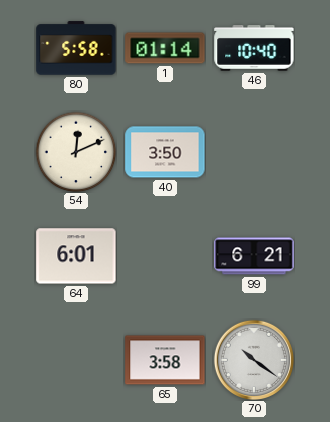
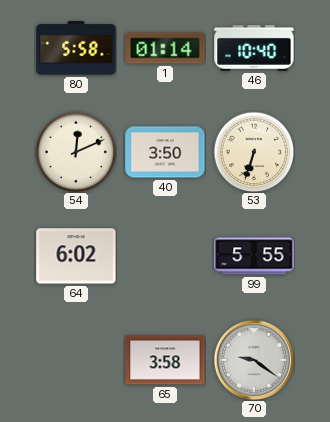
53: none -> 6:33 (254, 152)
64: 6:01 -> 6:02 (76, 256)
99: 6:21 -> 5:55 (254, 256)
70: 10:21 -> 9:21 (253, 359)
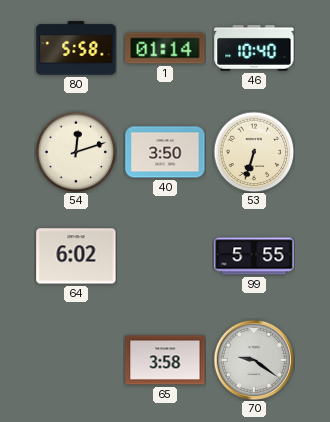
54: 12:11 -> 12:12 (76, 152)
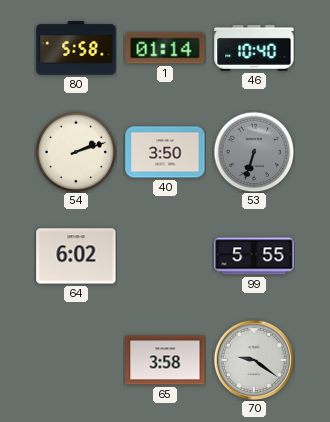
54: 12:12 -> 2:12 (76, 152)
53 dial: cream -> grey (254, 152)
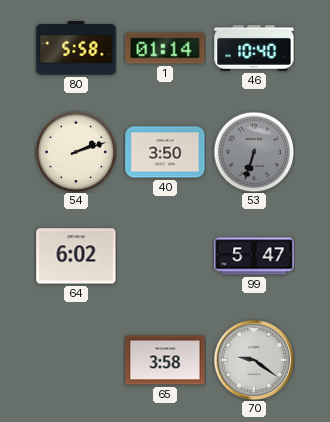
99: 5:55 -> 5:47 (254, 256)
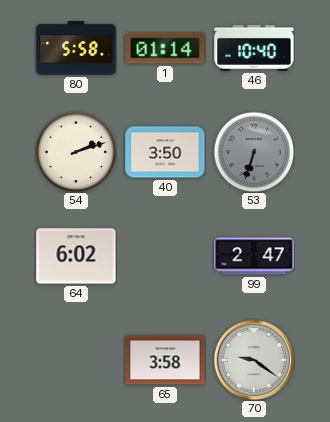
99: 5:47 -> 2:47 (254, 256)
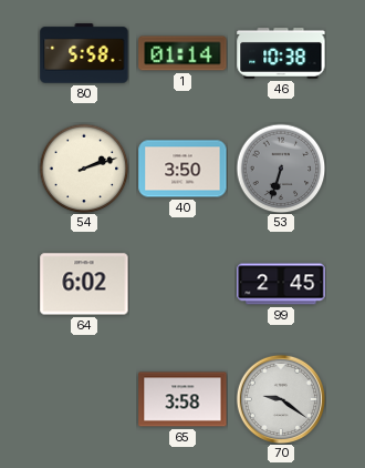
46: 10:40 -> 10:38 (281, 54)
99: 2:47 -> 2:45 (281, 284)
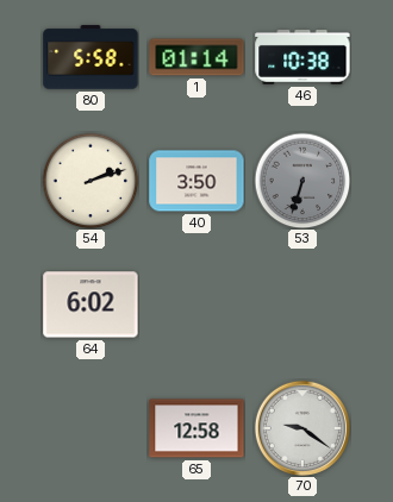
99: 2:45 -> none (281, 284)
65: 3:58 -> 12:58 (196, 428)
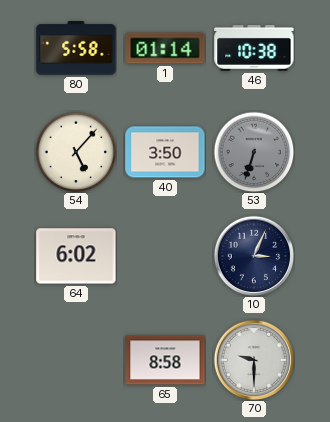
54: 2:12 -> 5:07 (76, 152)
10: none -> 3:04 (253, 255)
65: 12:58 -> 8:58 (165, 360)
70: 9:21 -> 9:30 (253, 359)
